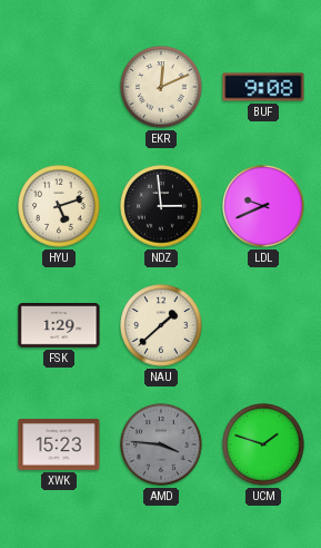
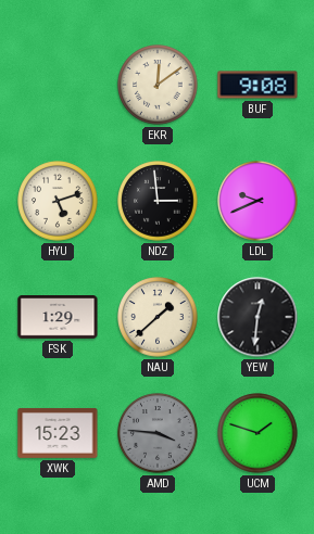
EKR: 12:11 -> 12:09 (158, 85)
YEW: none -> 12:31 (258, 317)
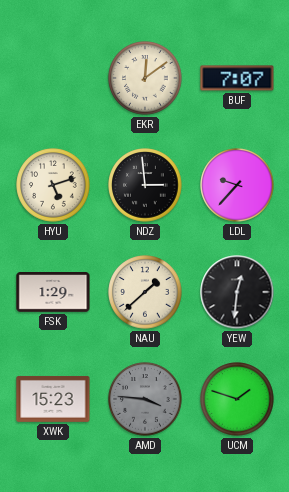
BUF: 9:08 -> 7:07 (237, 78)
LDL: 9:41 -> 9:37 (237, 185)
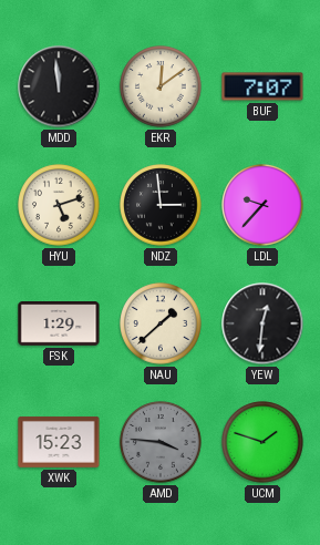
MDD: none -> 11:59 (59, 86)
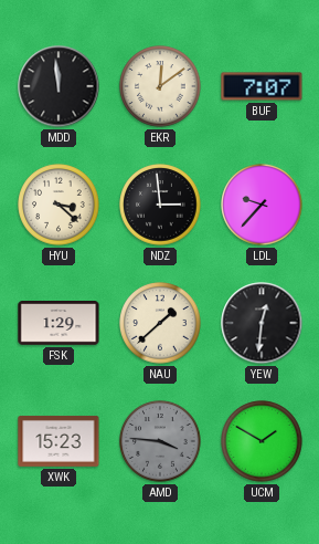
HYU: 5:12 -> 3:22 (59, 205)
UCM: 1:48 -> 1:50 (262, 441)
